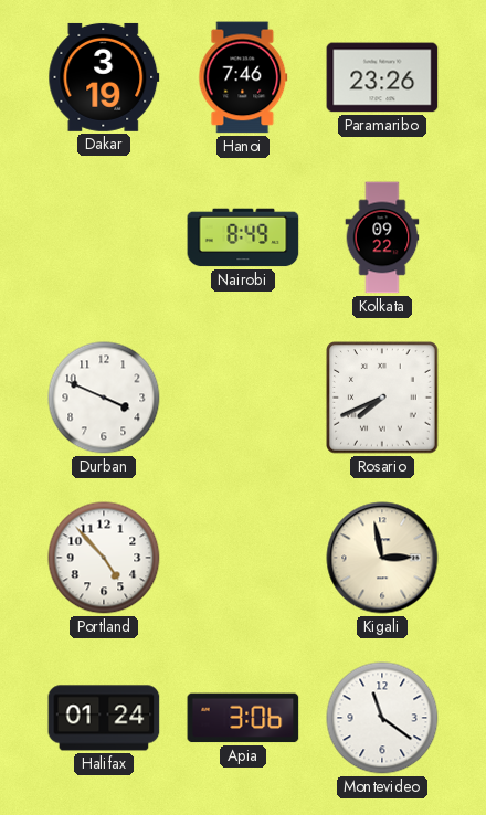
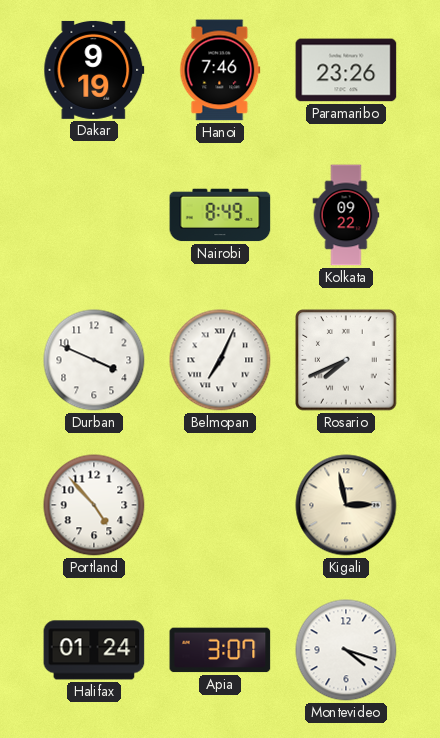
Dakar: 3:19 -> 9:19 (94, 70)
Belmopan: none -> 7:04 (220, 360)
Apia: 3:06 -> 3:07 (220, 650)
Montevideo: 11:21 -> 4:18 (346, 650)
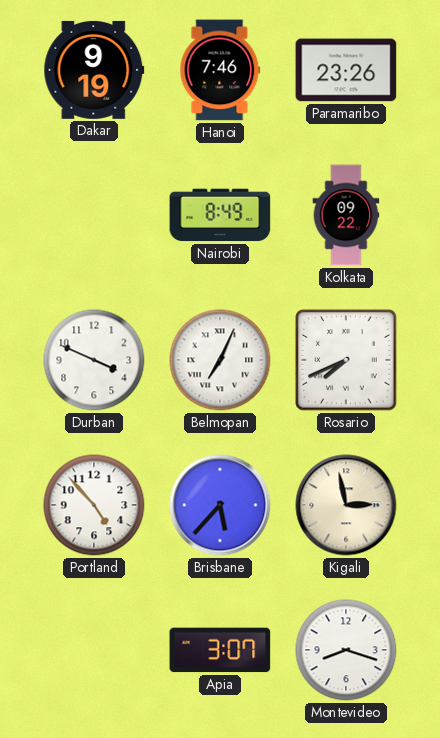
Brisbane: none -> 5:37 (220, 505)
Halifax: 01:24 -> none (94, 650)
Montevideo: 4:18 -> 8:18 (346, 650)
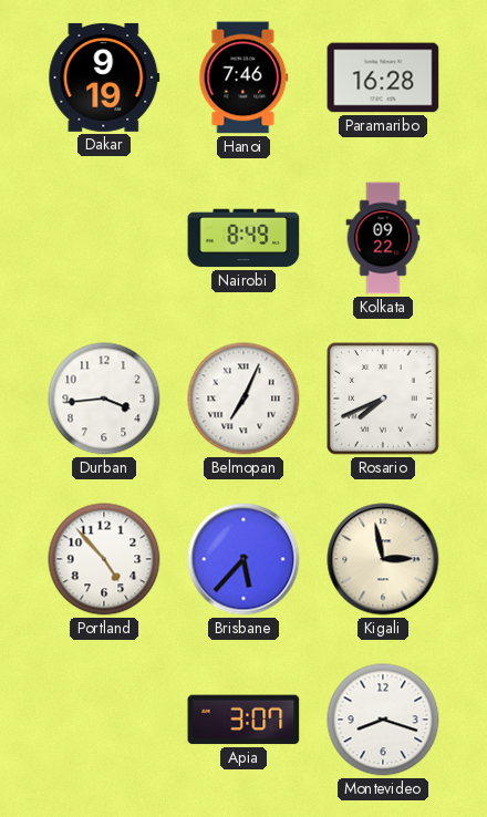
Paramaribo: 23:26 -> 16:28 (383, 77)
Durban: 3:49 -> 3:44 (104, 399)
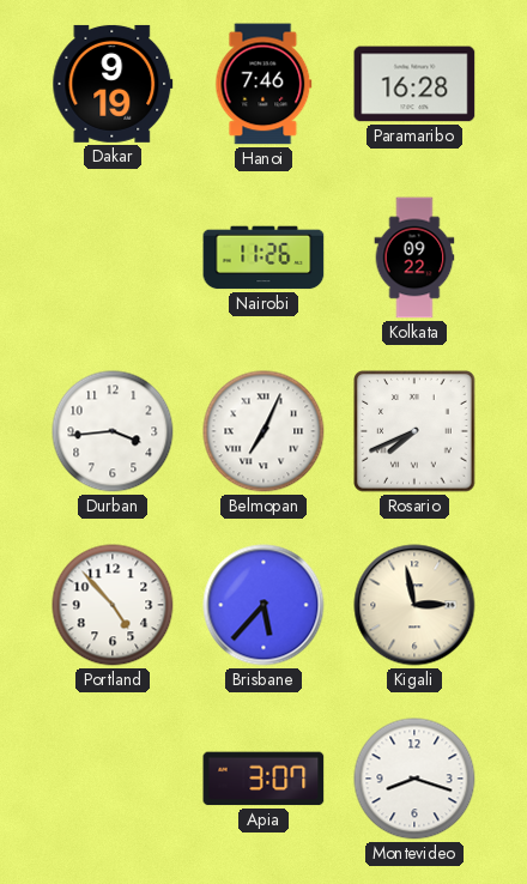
Nairobi: 8:49 -> 11:26 (263, 258)
